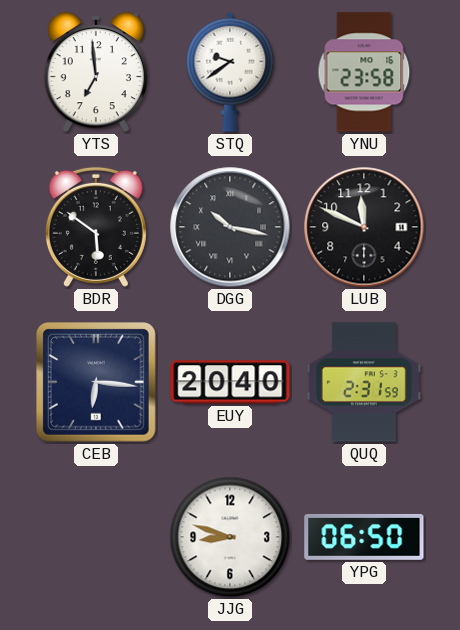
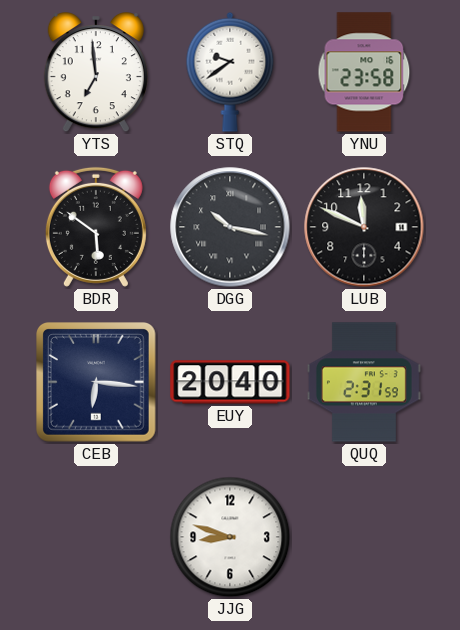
YPG: 06:50 -> none (364, 537)
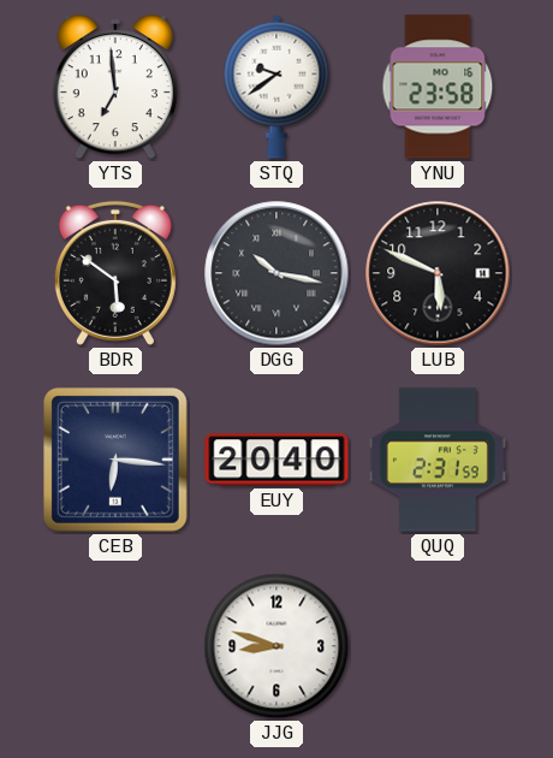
LUB: 11:49 -> 5:49 (438, 273)
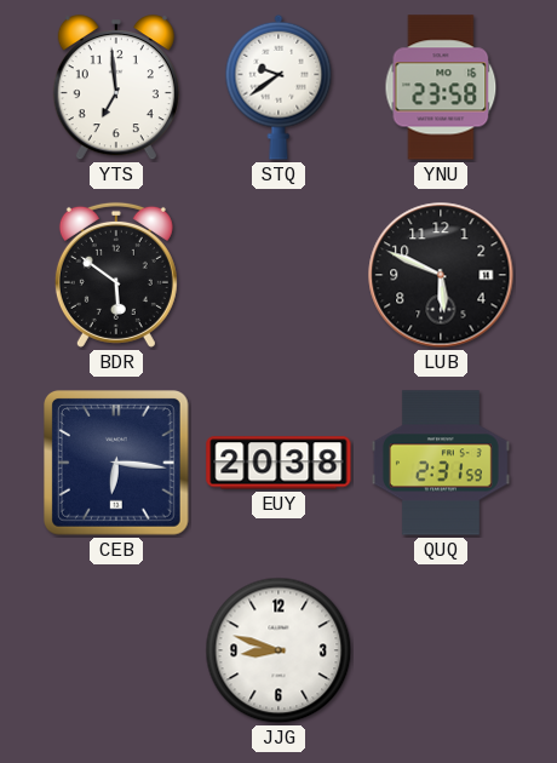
DGG: 10:17 -> none (276, 273)
EUY: 20:40 -> 20:38 (278, 463)
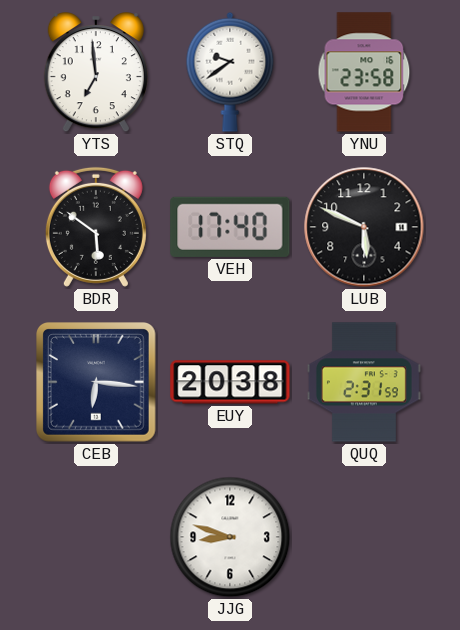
VEH: none -> 17:40 (230, 227)
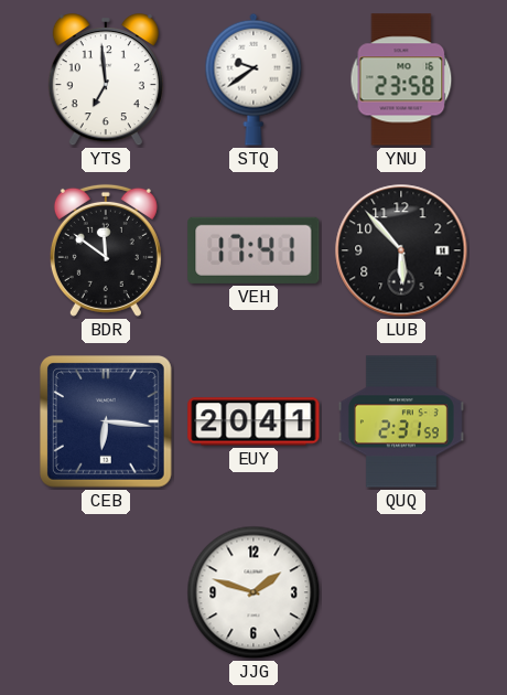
BDR: 5:51 -> 11:51 (106, 250)
VEH: 17:40 -> 17:41 (253, 250)
LUB: 5:49 -> 5:53 (401, 250)
EUY: 20:38 -> 20:41 (253, 421)
JJG: 8:48 -> 1:48 (253, 592)
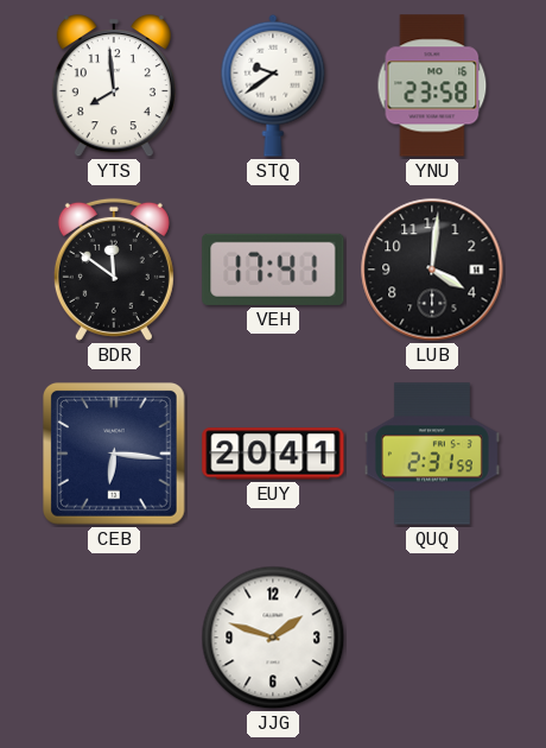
YTS: 6:59 -> 7:59 (114, 87)
LUB: 5:53 -> 4:01 (432, 270)
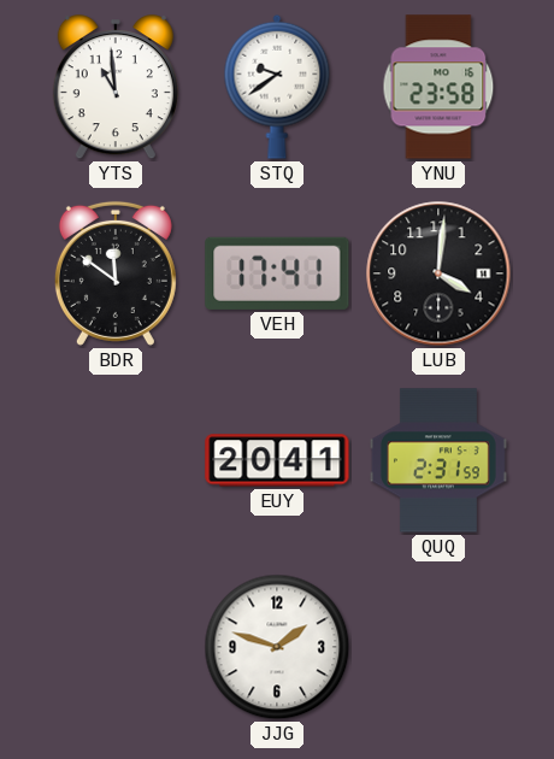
YTS: 7:59 -> 10:59 (116, 88)
CEB: 6:16 -> none (115, 455)
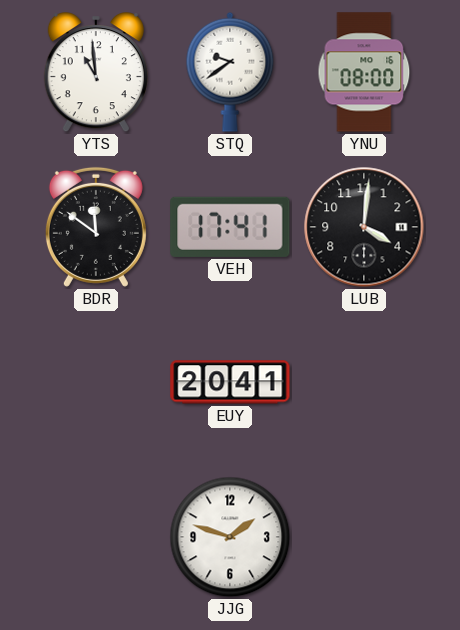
YNU: 23:58 -> 08:00 (364, 72)
QUQ: 2:31 -> none (438, 460)
